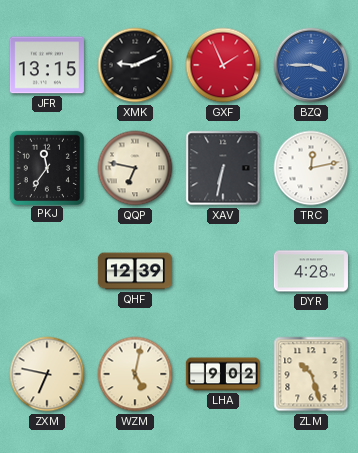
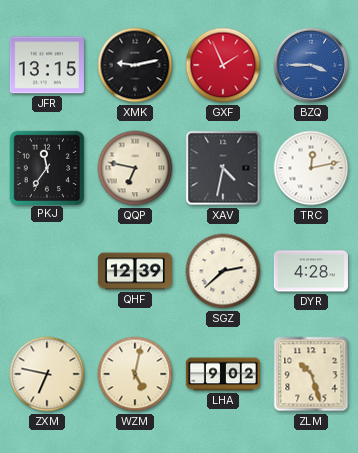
XMK: 9:11 -> 9:13 (135, 65)
XAV: 6:32 -> 4:32 (223, 168)
SGZ: none -> 2:38 (223, 271)
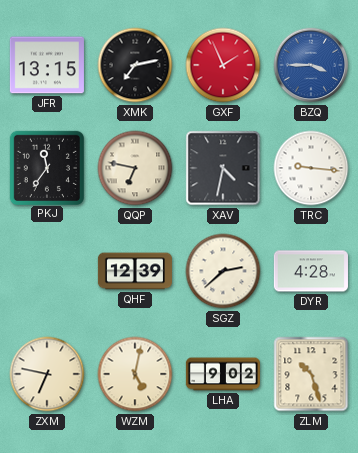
XMK: 9:13 -> 7:13 (135, 65)
TRC: 12:13 -> 9:16 (311, 168)
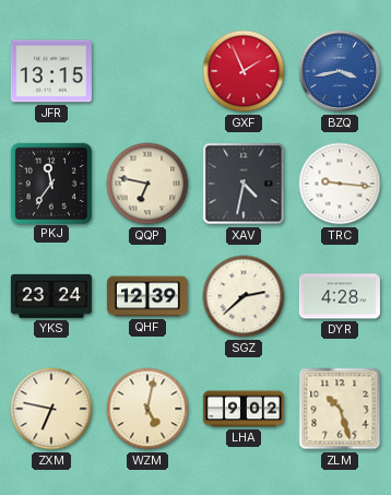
XMK: 7:13 -> none (135, 65)
BZQ: 3:45 -> 3:43 (340, 71)
YKS: none -> 23:24 (51, 296)
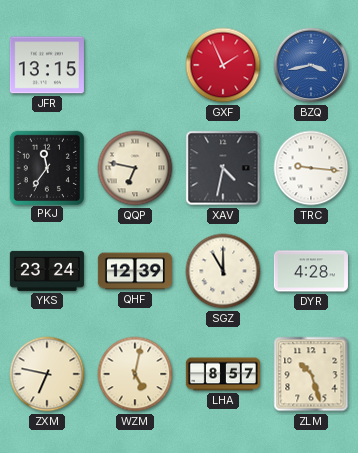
SGZ: 2:38 -> 11:00 (223, 271)
LHA: 9:02 -> 8:57 (223, 374)
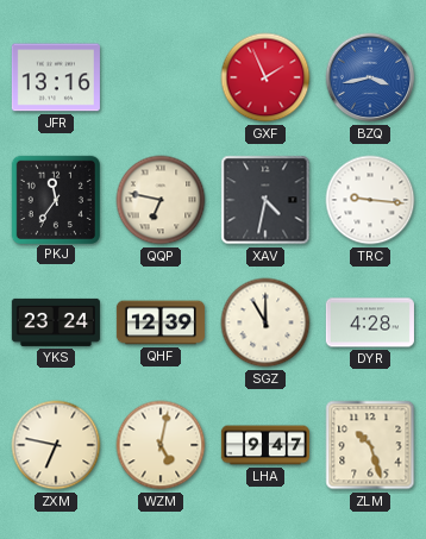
JFR: 13:15 -> 13:16 (56, 77)
LHA: 8:57 -> 9:47 (265, 445)
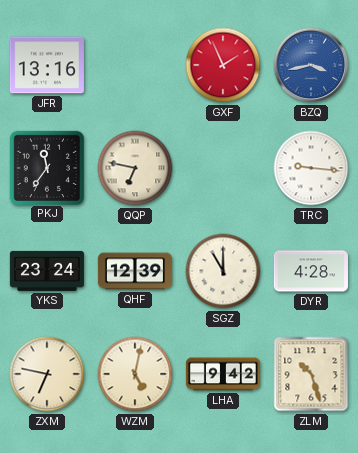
XAV: 4:32 -> none (265, 200)
LHA: 9:47 -> 9:42 (223, 374)
